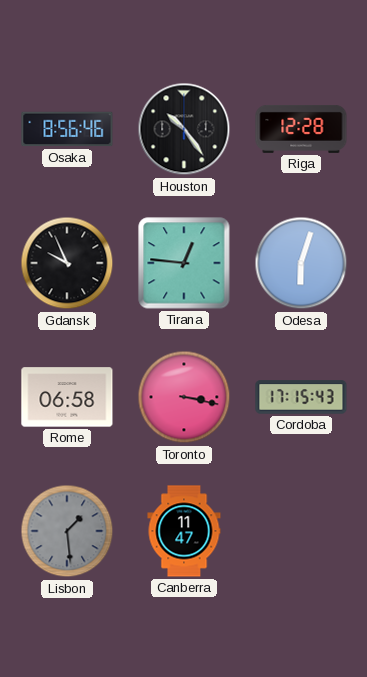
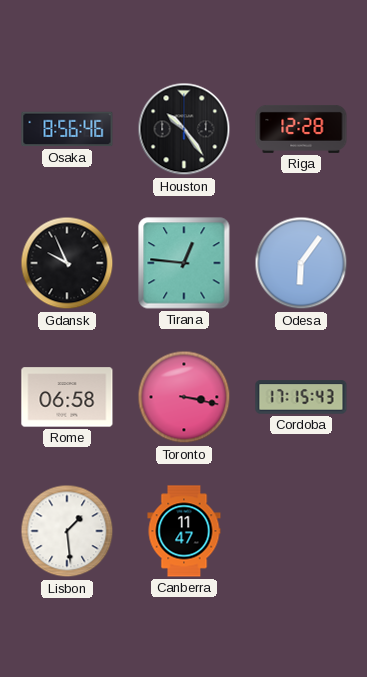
Odesa: 6:03 -> 6:06 (301, 263)
Lisbon dial: grey -> white (67, 531)
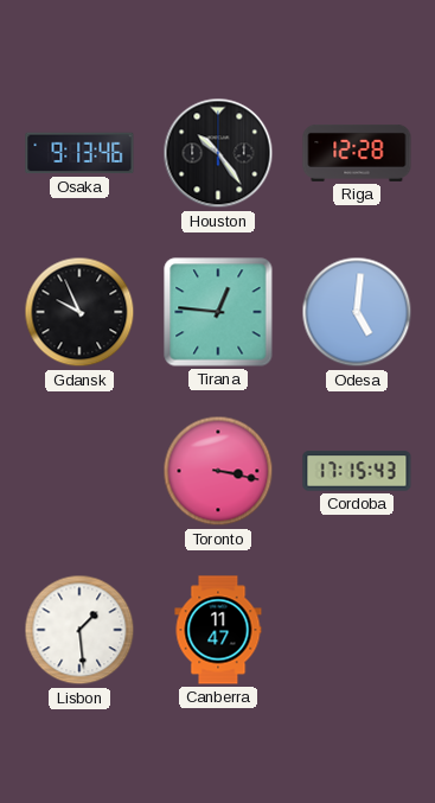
Osaka: 8:56 -> 9:13 (79, 153)
Odesa: 6:06 -> 5:01 (357, 312)
Rome: 06:58 -> none (67, 397)
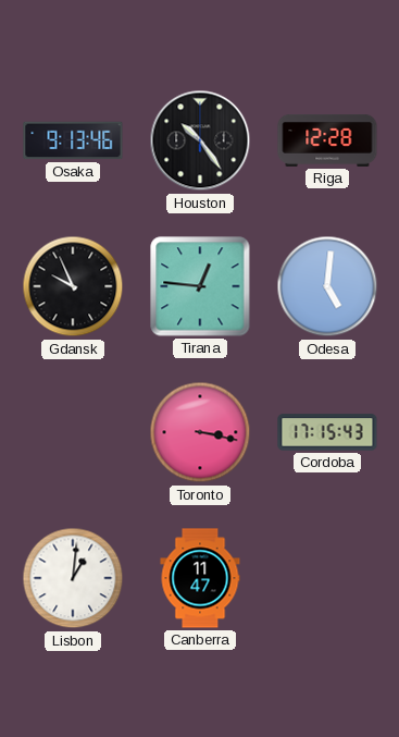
Lisbon: 1:29 -> 1:01 (73, 578)
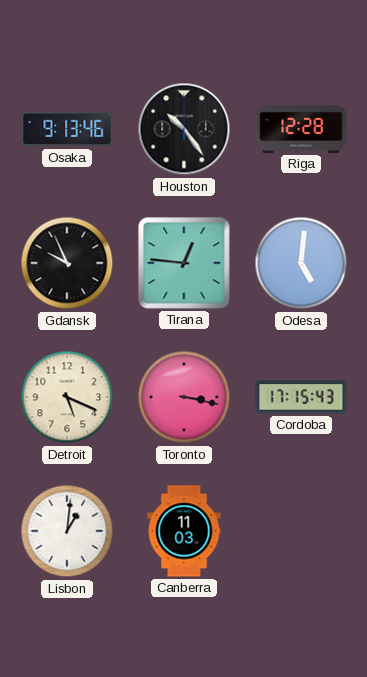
Detroit: none -> 5:19 (67, 397)
Canberra: 11:47 -> 11:03 (184, 531)
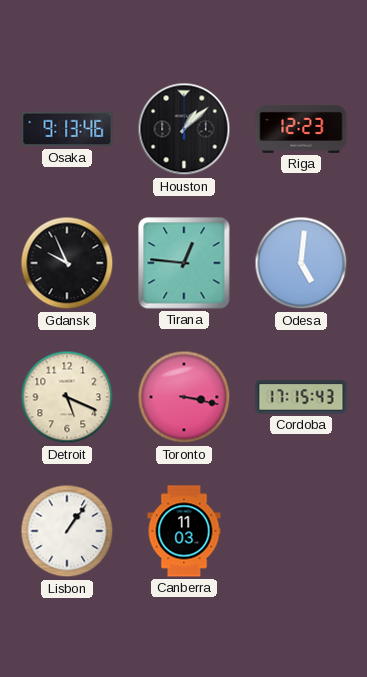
Houston: 10:24 -> 1:08 (184, 129)
Riga: 12:28 -> 12:23 (301, 129)
Lisbon: 1:01 -> 1:06 (67, 531)
